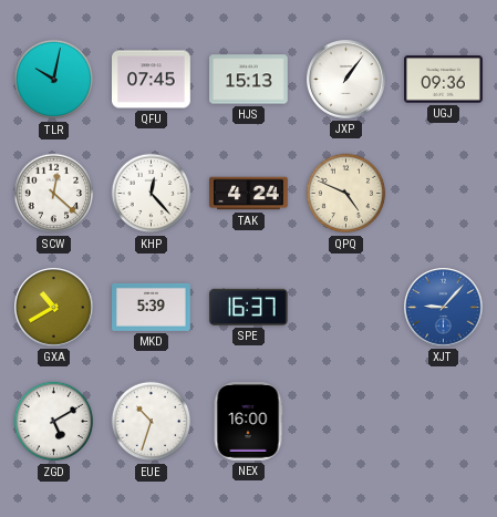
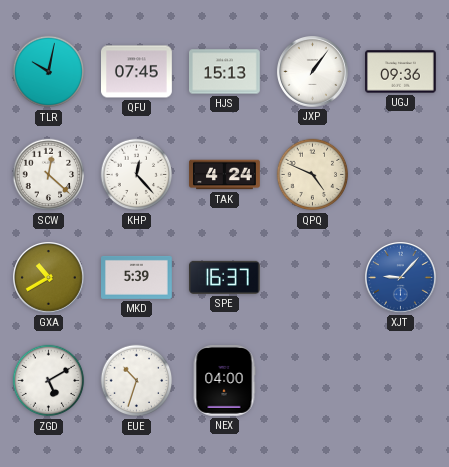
NEX: 16:00 -> 04:00 (224, 381)
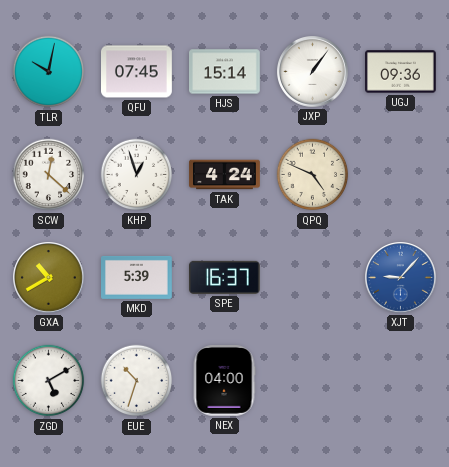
HJS: 15:13 -> 15:14 (225, 72)
KHP: 12:23 -> 12:57 (137, 175)
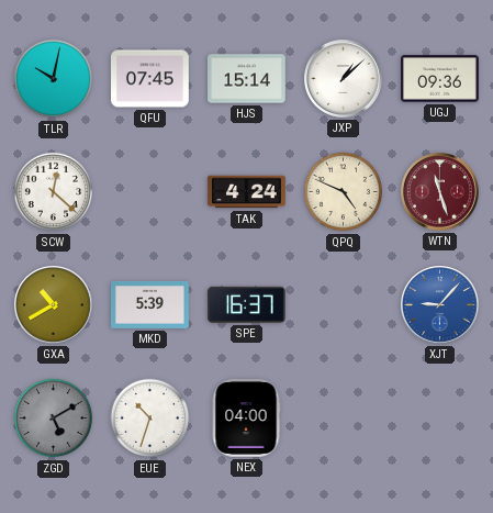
JXP: 1:06 -> 1:08 (344, 79)
KHP: 12:57 -> none (137, 175)
WTN: none -> 11:27 (440, 192)
ZGD dial: white -> grey (54, 419)
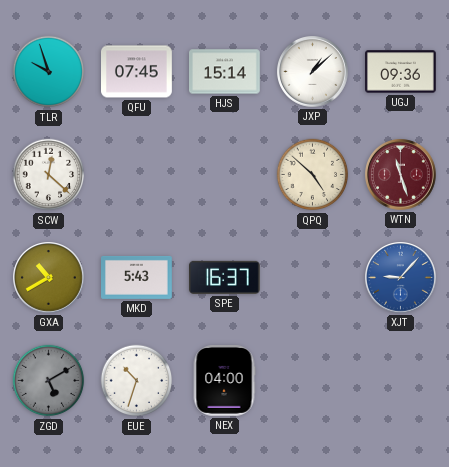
TLR: 10:02 -> 9:57 (49, 72)
TAK: 4:24 -> none (247, 192)
QPQ: 4:49 -> 4:52 (313, 175)
MKD: 5:39 -> 5:43 (137, 277)
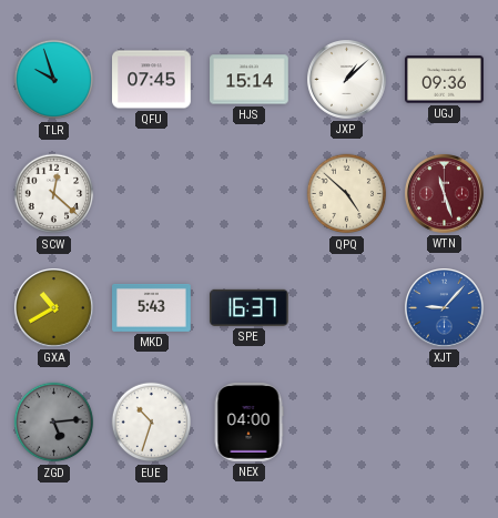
ZGD: 5:10 -> 5:14 (54, 423)
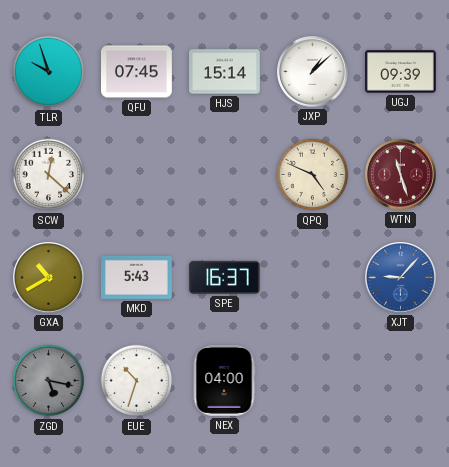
UGJ: 09:36 -> 09:39 (401, 72)
QPQ: 4:52 -> 4:49 (313, 175)
ZGD: 5:14 -> 5:17 (49, 381)
